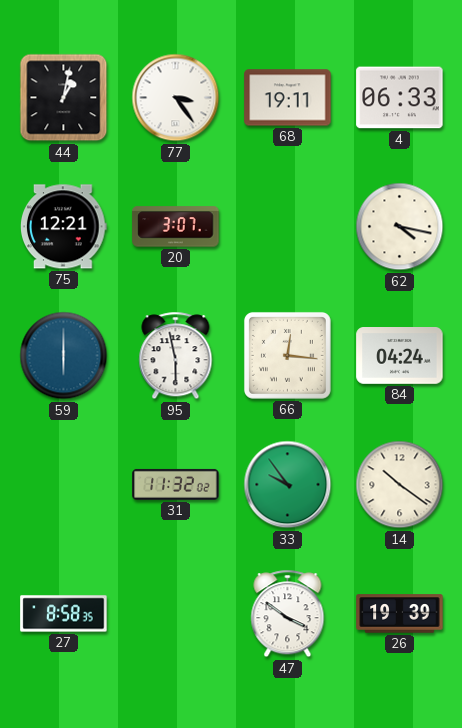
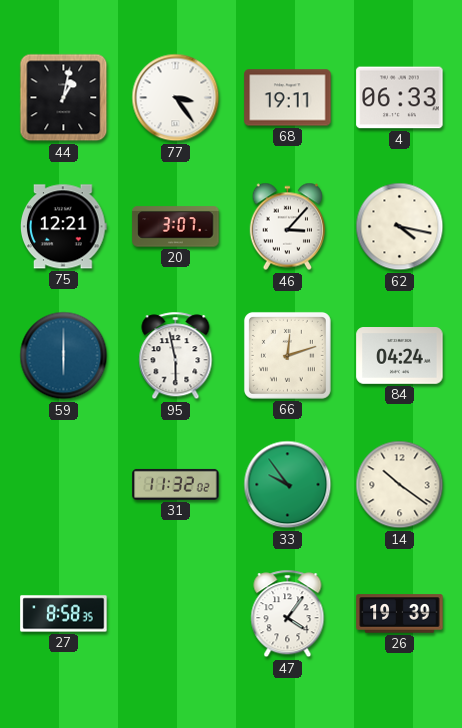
46: none -> 3:07 (287, 227)
66: 12:16 -> 12:12 (287, 355)
47: 3:51 -> 4:06 (288, 614)
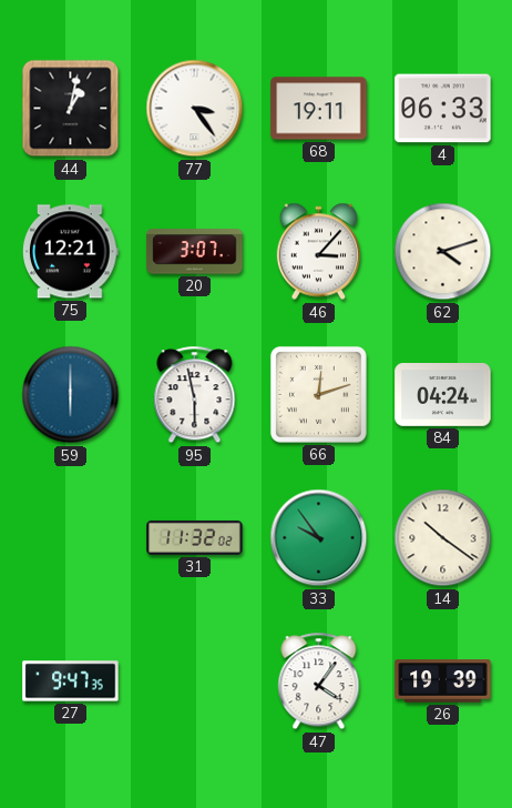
62: 4:17 -> 4:12 (443, 252)
27: 8:58 -> 9:47 (71, 681)
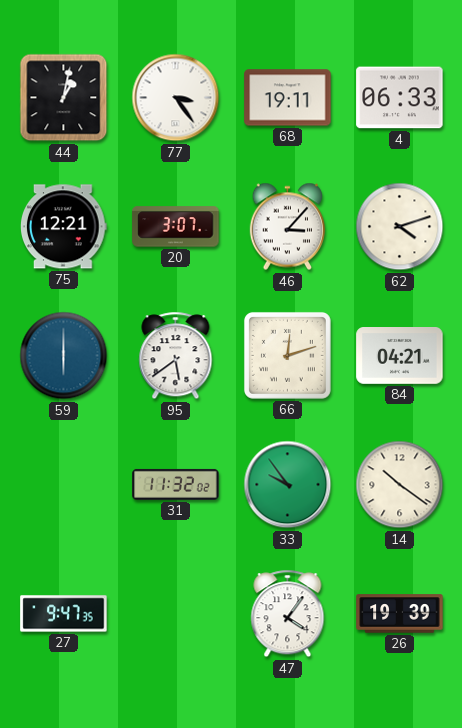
95: 5:58 -> 5:39 (176, 356)
84: 04:24 -> 04:21 (400, 356)
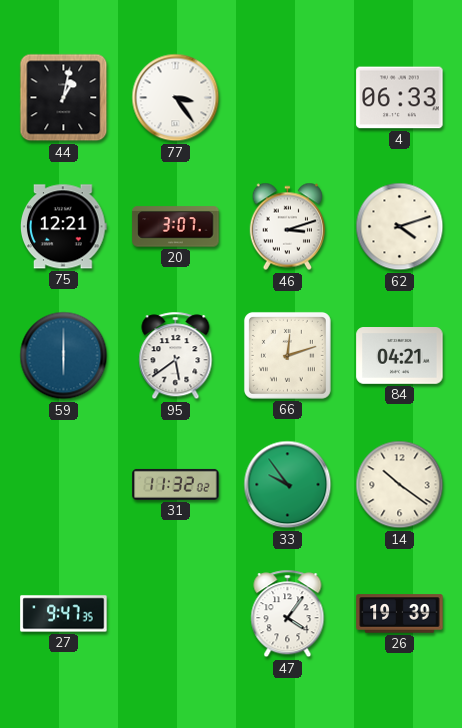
68: 19:11 -> none (288, 98)
46: 3:07 -> 3:12 (287, 227)
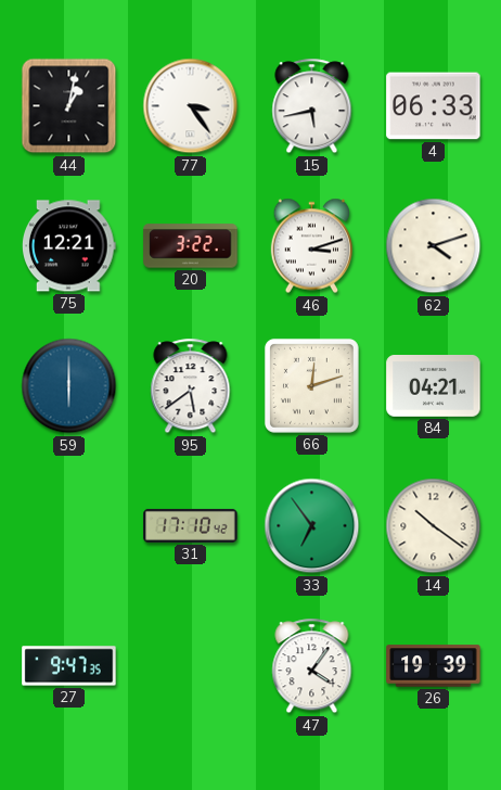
15: none -> 5:43 (312, 106)
20: 3:07 -> 3:22 (191, 246)
31: 11:32 -> 17:10 (191, 525)
33: 9:54 -> 6:54 (312, 526)
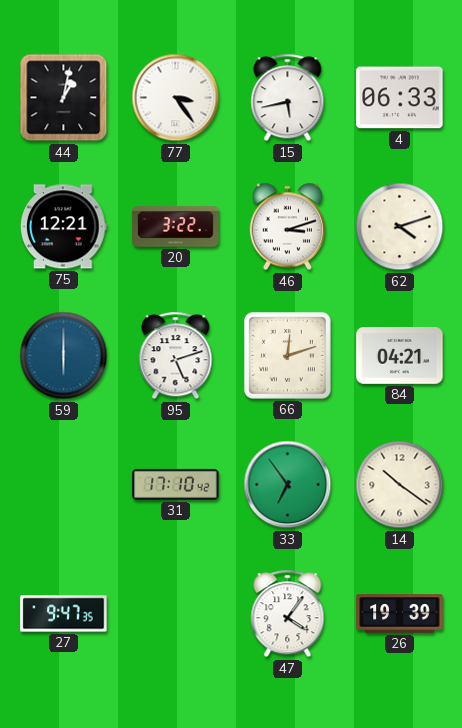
95: 5:39 -> 5:12 (176, 356)
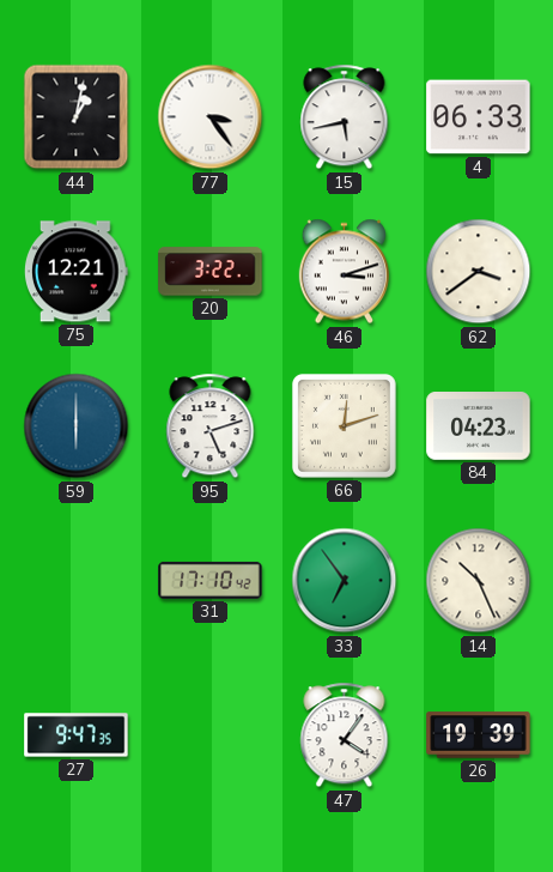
62: 4:12 -> 3:39 (479, 272)
84: 04:21 -> 04:23 (479, 426)
14: 10:21 -> 10:26 (479, 581)
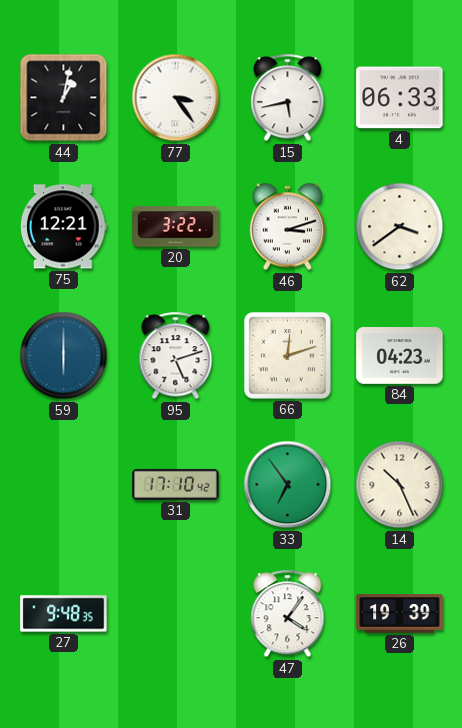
27: 9:47 -> 9:48 (64, 614)
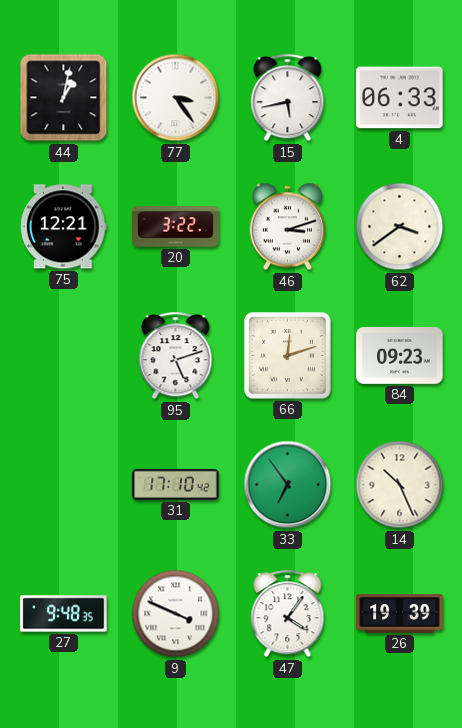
59: 6:00 -> none (64, 356)
84: 04:23 -> 09:23 (400, 356)
9: none -> 3:49 (176, 614)
